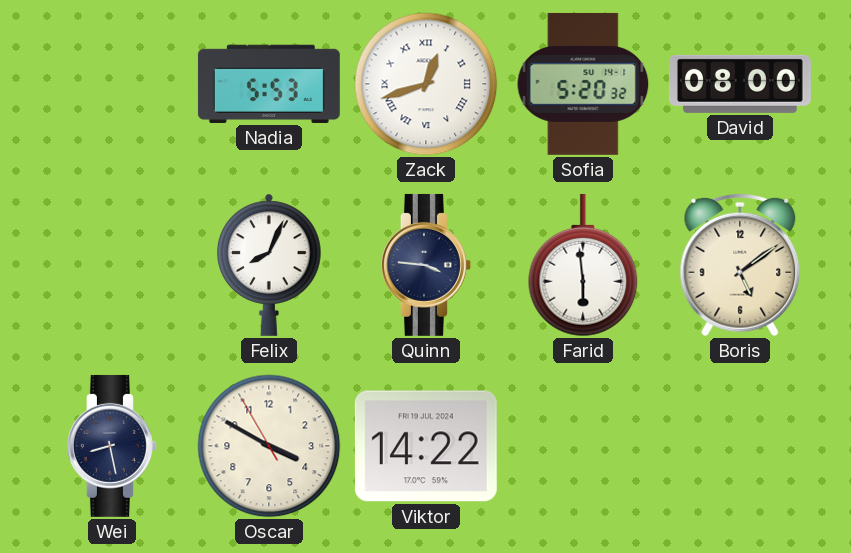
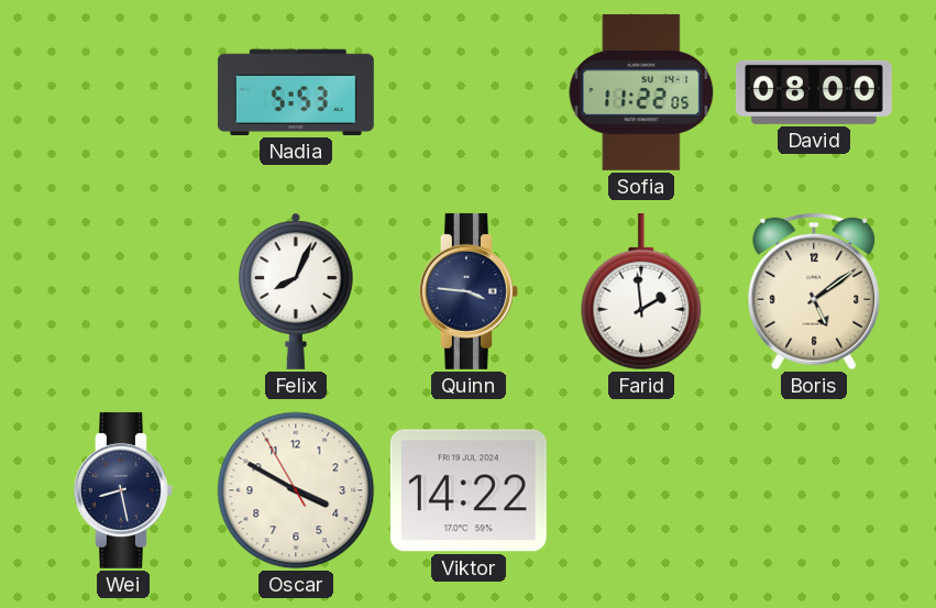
Zack: 12:42 -> none (426, 84)
Sofia: 5:20 -> 11:22 (641, 92)
Farid: 5:59 -> 1:59 (641, 291)
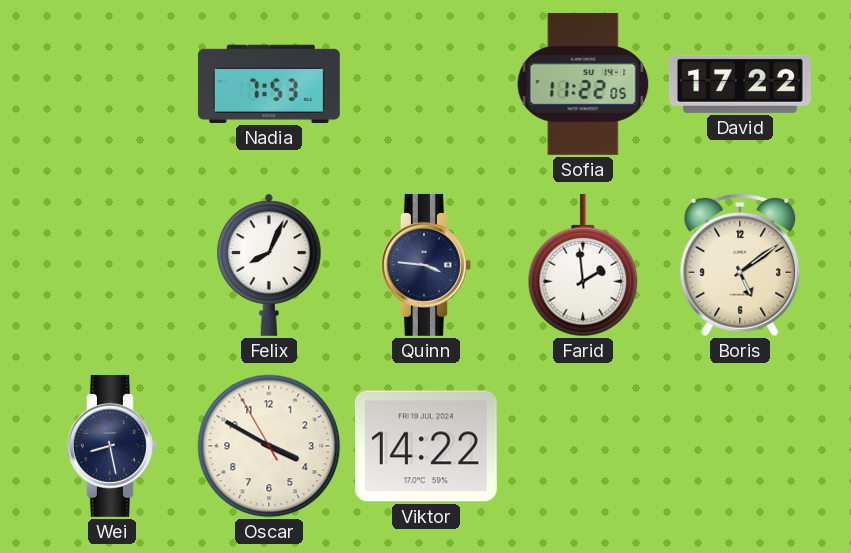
Nadia: 5:53 -> 7:53 (269, 84)
David: 08:00 -> 17:22 (740, 84)
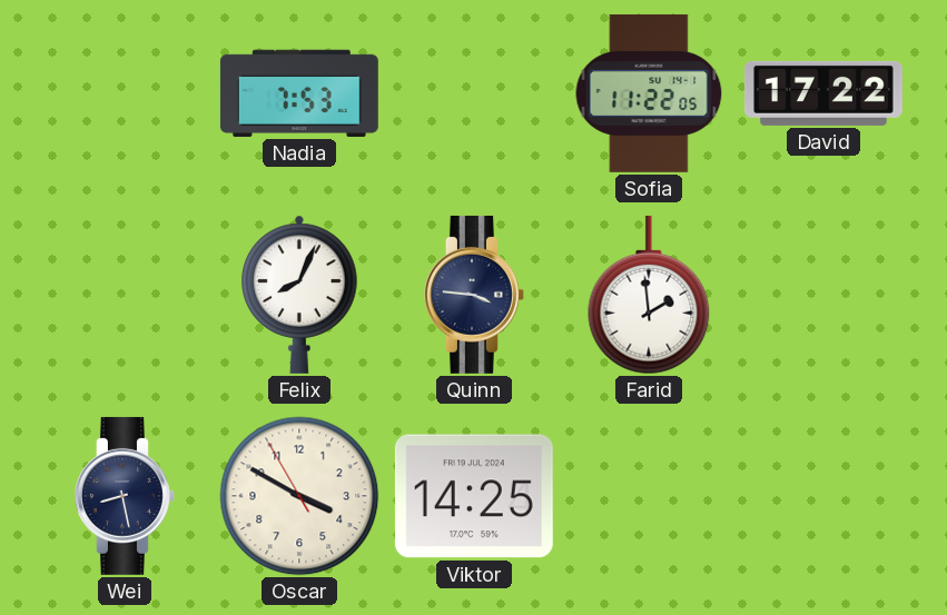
Boris: 5:09 -> none (740, 265)
Viktor: 14:22 -> 14:25 (474, 496)
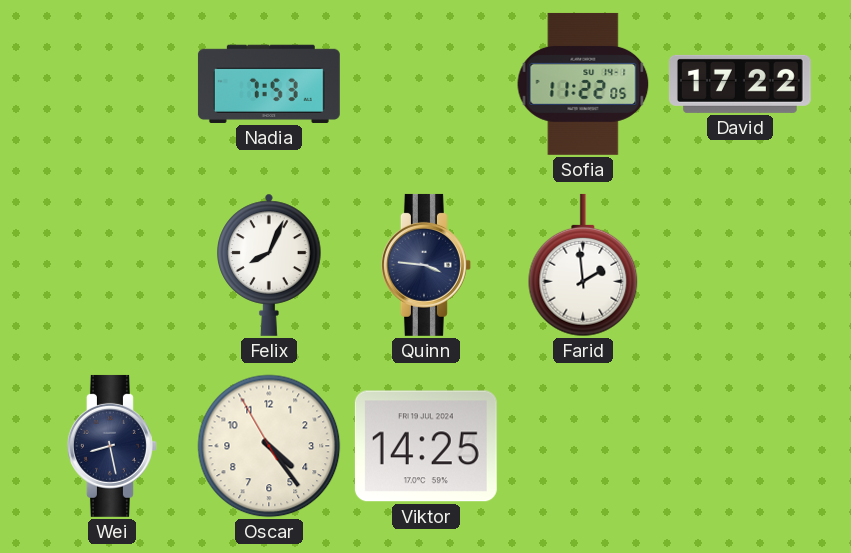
Oscar: 3:49 -> 4:23 (269, 446)
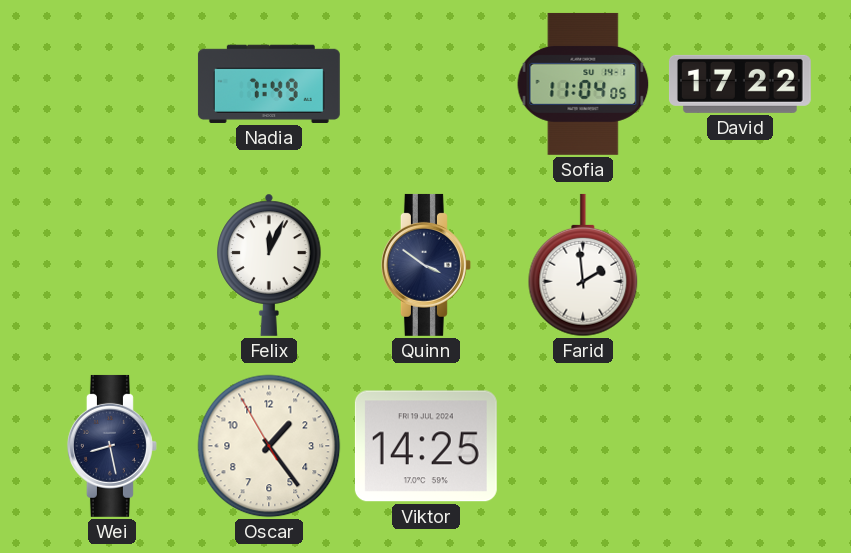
Nadia: 7:53 -> 7:49 (269, 84)
Sofia: 11:22 -> 11:04 (583, 84)
Felix: 8:04 -> 12:04 (269, 265)
Quinn: 3:46 -> 3:51 (426, 265)
Oscar: 4:23 -> 1:23 (269, 446)
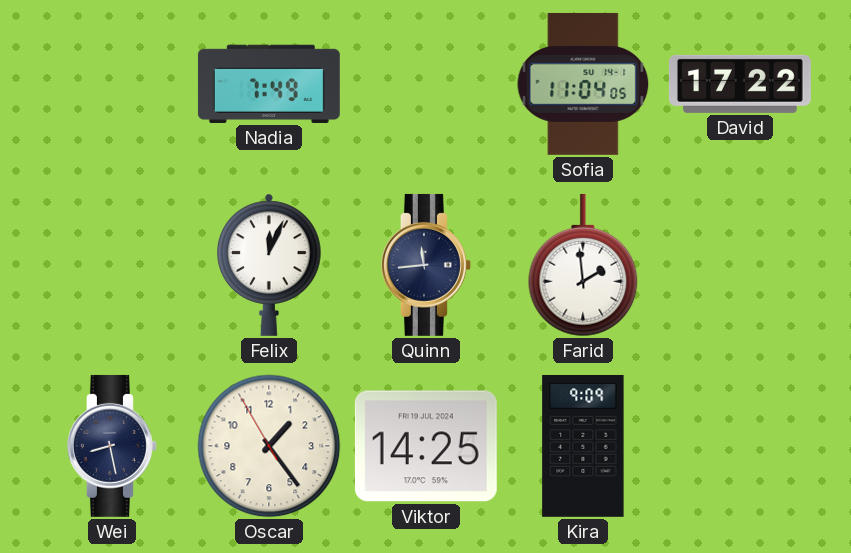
Quinn: 3:51 -> 11:44 (426, 265)
Kira: none -> 9:09 (583, 446)
